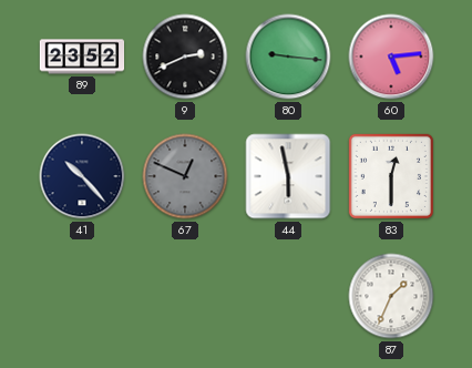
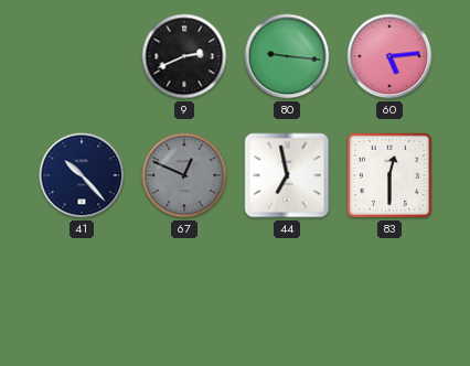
89: 23:52 -> none (82, 57)
44: 5:58 -> 6:58 (287, 175)
87: 1:34 -> none (391, 296)
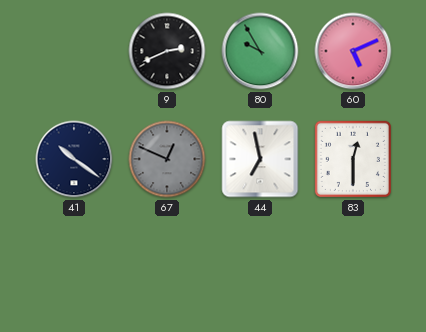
80: 9:16 -> 9:55 (260, 51)
60: 5:14 -> 5:11 (353, 51)
41: 10:23 -> 10:21 (74, 159)
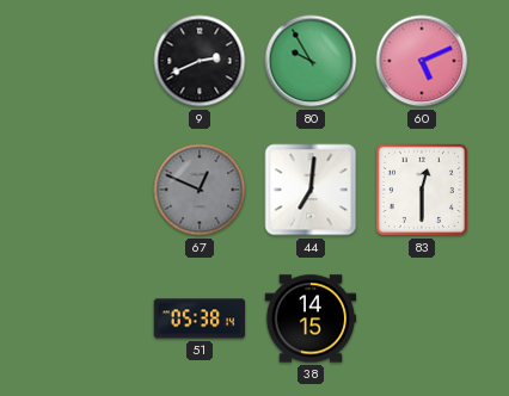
41: 10:21 -> none (74, 159)
44: 6:58 -> 7:01 (311, 190)
51: none -> 05:38 (200, 318)
38: none -> 14:15 (311, 318)
